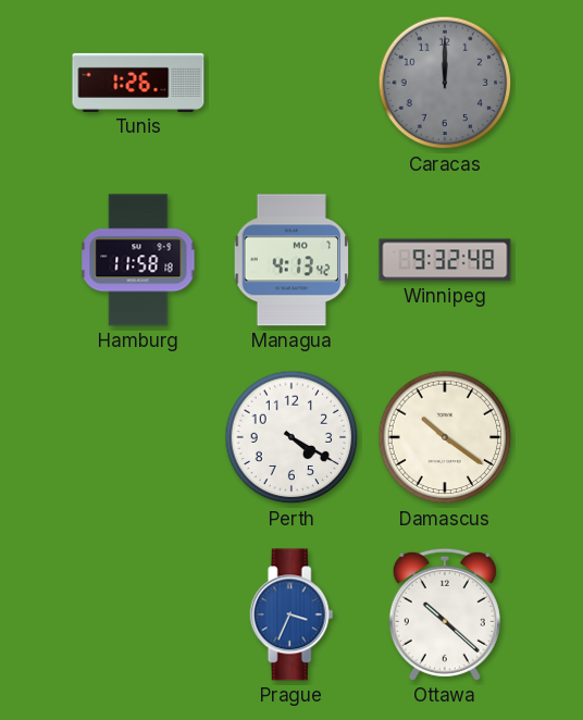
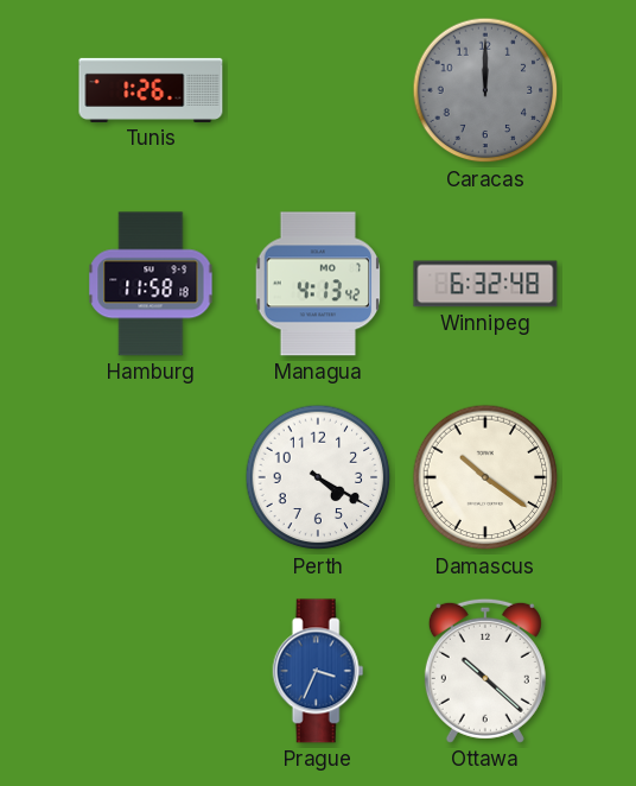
Winnipeg: 9:32 -> 6:32 (485, 284)
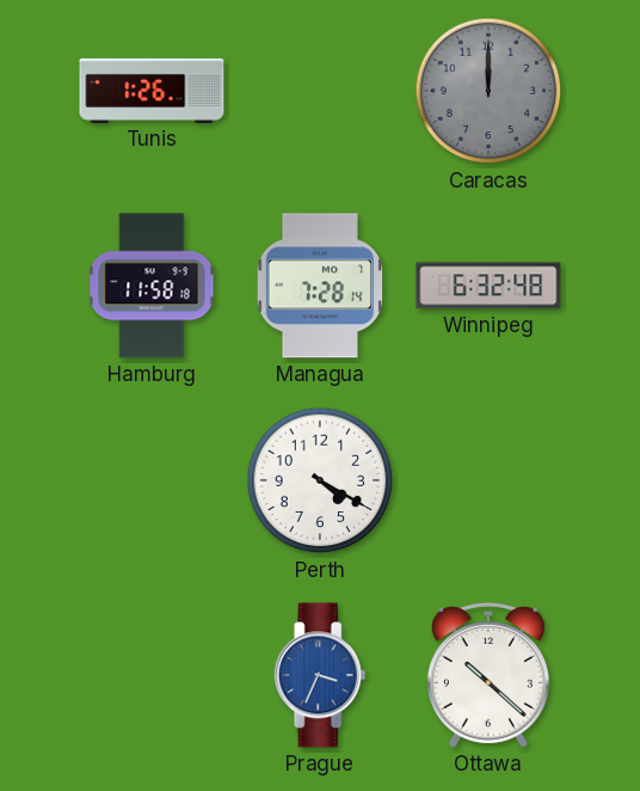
Managua: 4:13 -> 7:28 (320, 286)
Damascus: 10:21 -> none (485, 477)
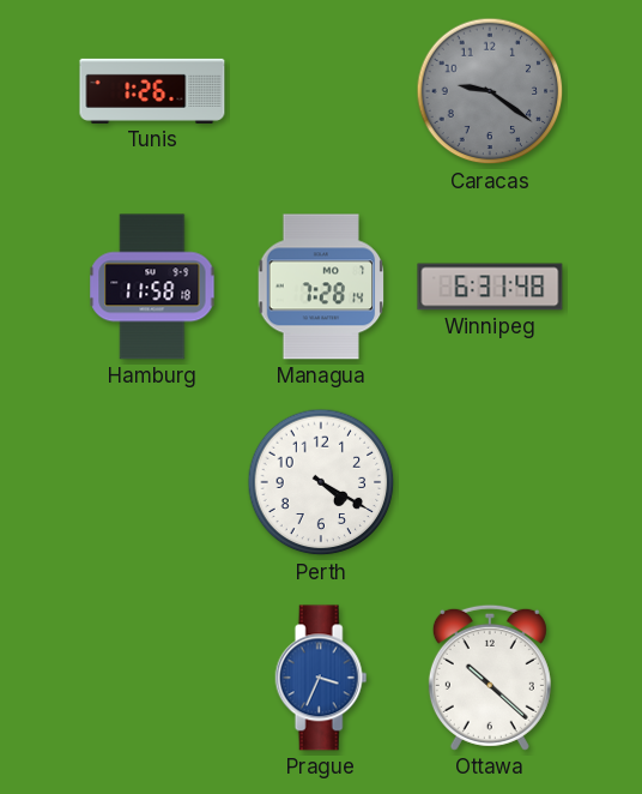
Caracas: 12:00 -> 9:21 (490, 91)
Winnipeg: 6:32 -> 6:31 (490, 287)
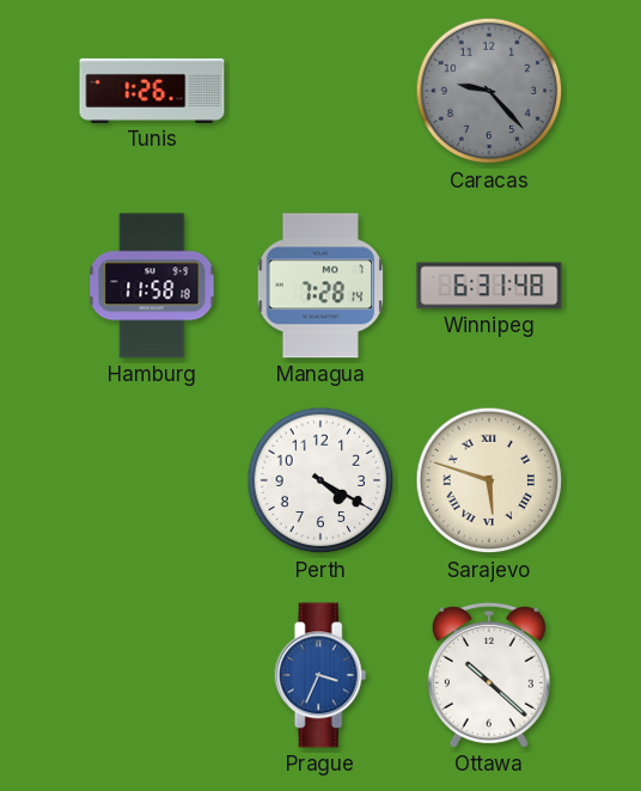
Caracas: 9:21 -> 9:23 (489, 91)
Sarajevo: none -> 5:48 (489, 480)
